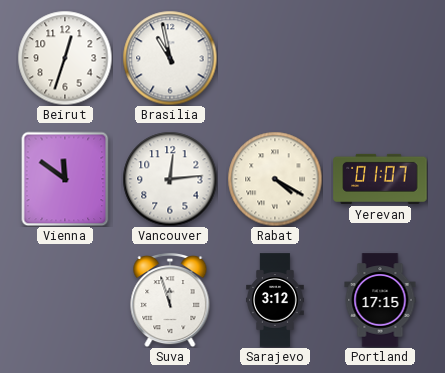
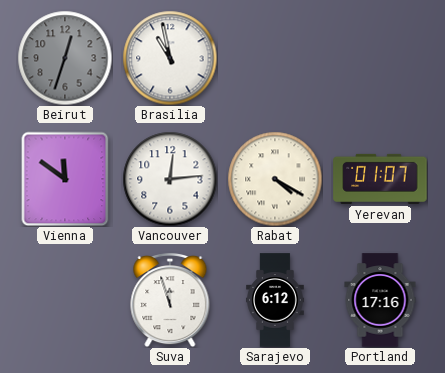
Beirut dial: white -> grey (65, 58)
Sarajevo: 3:12 -> 6:12 (275, 300)
Portland: 17:15 -> 17:16 (380, 300)
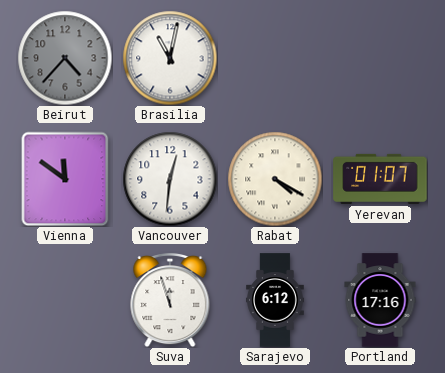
Beirut: 12:33 -> 4:37 (65, 58)
Brasilia: 10:58 -> 11:02 (170, 58)
Vancouver: 12:14 -> 12:31 (170, 179)
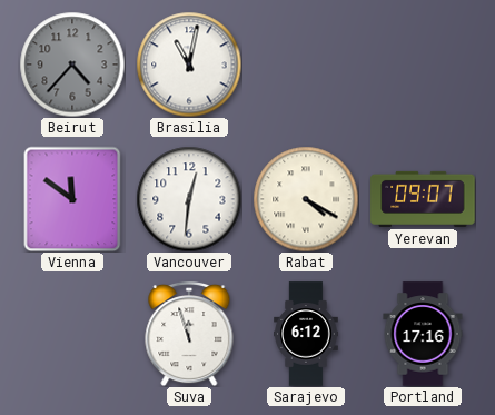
Yerevan: 01:07 -> 09:07 (423, 199)
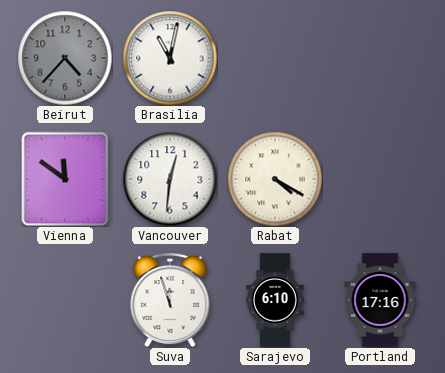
Yerevan: 09:07 -> none (423, 199)
Sarajevo: 6:12 -> 6:10 (275, 300)
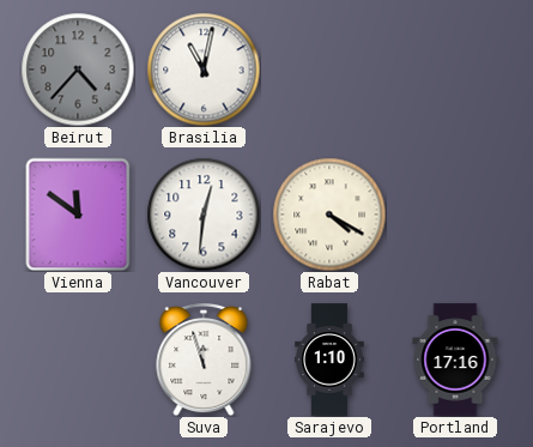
Sarajevo: 6:10 -> 1:10 (329, 360)
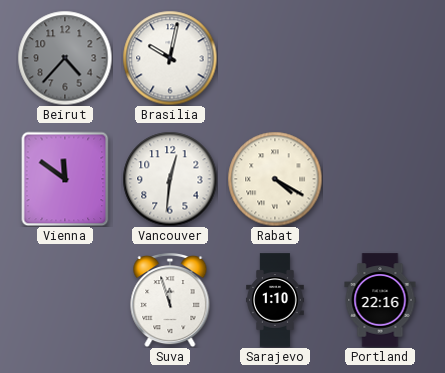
Brasilia: 11:02 -> 10:02 (170, 58)
Portland: 17:16 -> 22:16 (380, 300)
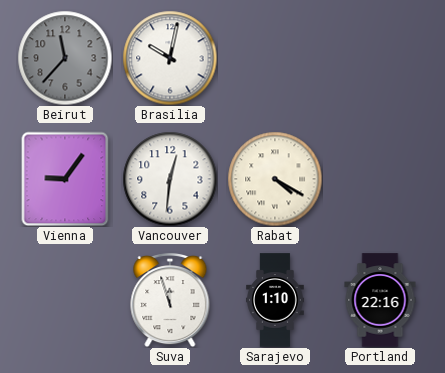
Beirut: 4:37 -> 11:37 (65, 58)
Vienna: 11:51 -> 9:06 (65, 179)
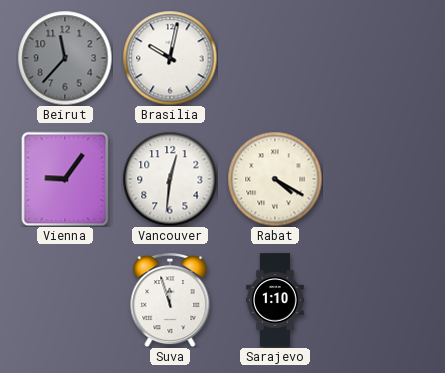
Portland: 22:16 -> none (380, 300)
